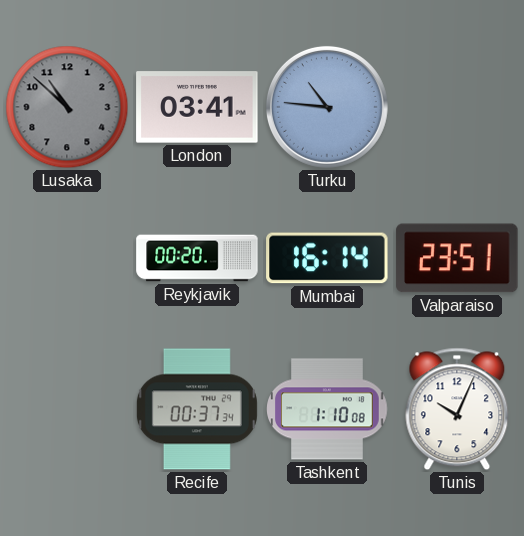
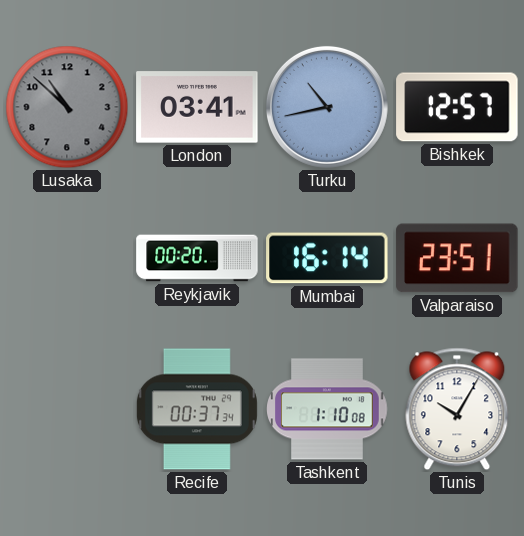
Turku: 10:46 -> 10:43 (327, 107)
Bishkek: none -> 12:57 (457, 107)
Tunis: 10:04 -> 10:05 (457, 409)
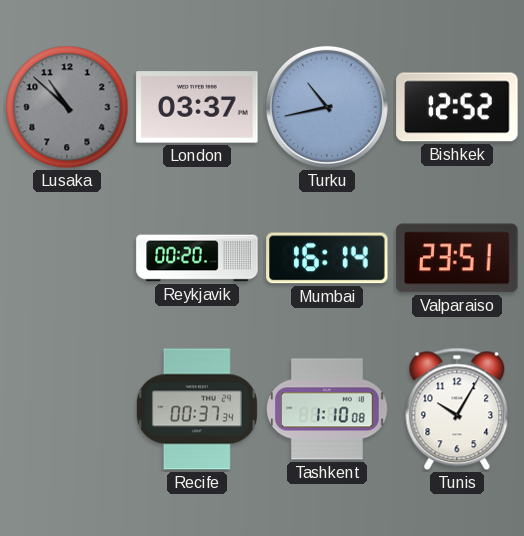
London: 03:41 -> 03:37 (197, 107)
Bishkek: 12:57 -> 12:52 (457, 107)
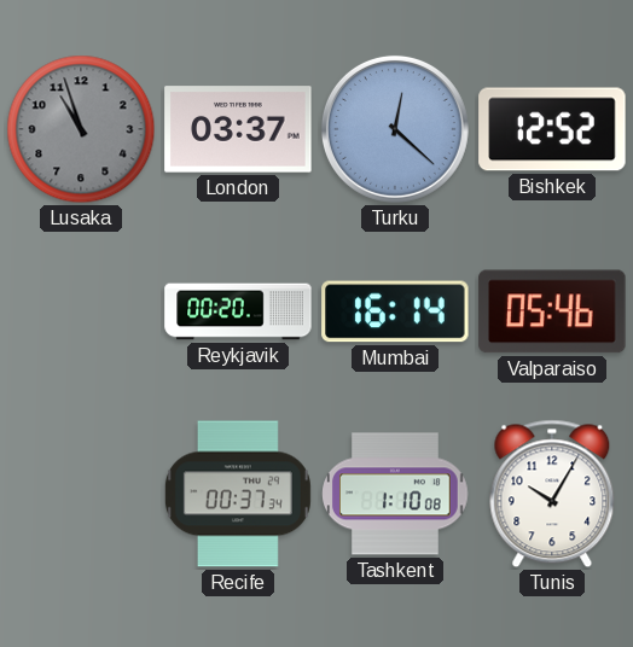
Lusaka: 10:52 -> 10:57 (81, 129)
Turku: 10:43 -> 12:22 (395, 129)
Valparaiso: 23:51 -> 05:46 (552, 311)
